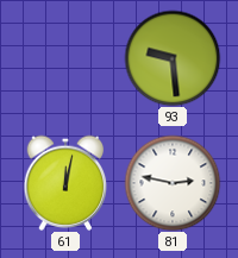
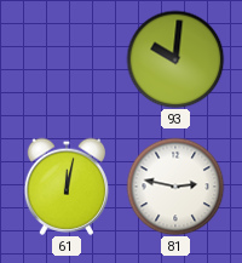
93: 9:29 -> 10:01 (175, 59)
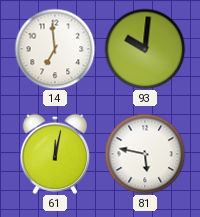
14: none -> 6:59 (55, 49)
81: 2:47 -> 5:47 (145, 154)
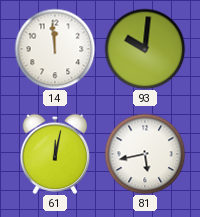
14: 6:59 -> 11:59 (55, 49)
81: 5:47 -> 5:43 (145, 154)
